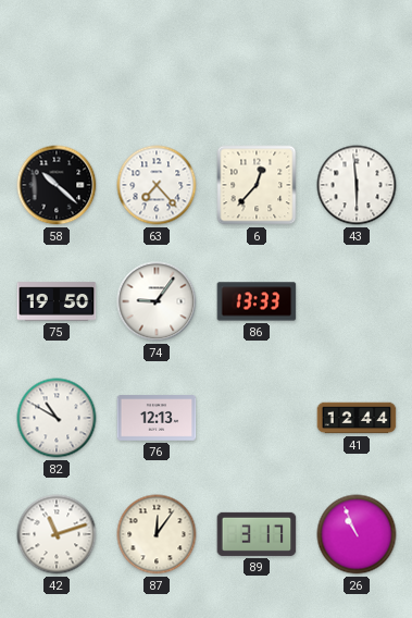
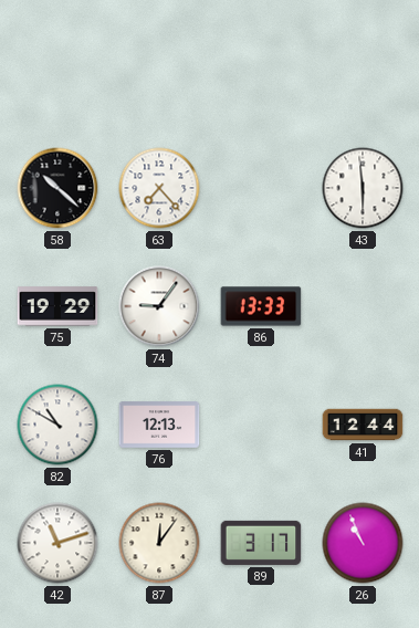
6: 12:37 -> none (257, 185)
75: 19:50 -> 19:29 (57, 306)
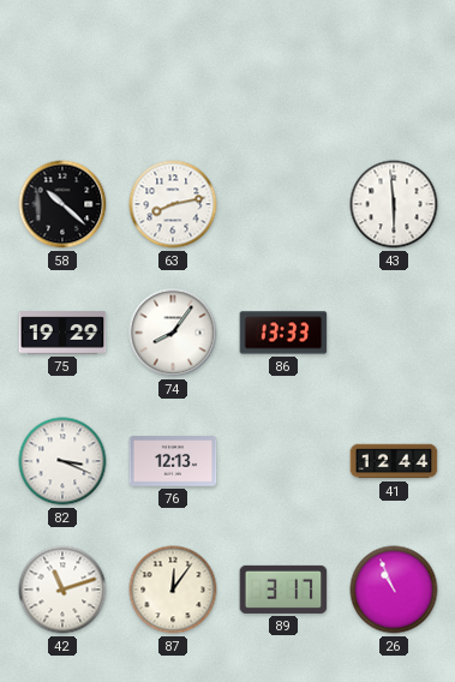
63: 7:23 -> 8:13 (173, 204)
74: 9:06 -> 8:06 (173, 333)
82: 10:50 -> 3:19 (62, 461)
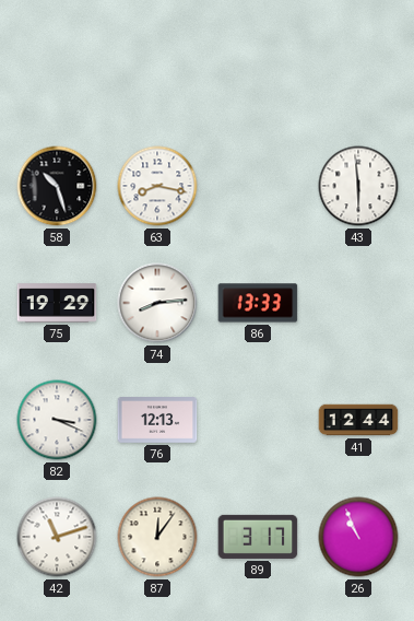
58: 10:22 -> 10:27 (57, 186)
63: 8:13 -> 8:17 (157, 186)
74: 8:06 -> 8:14 (157, 303)
